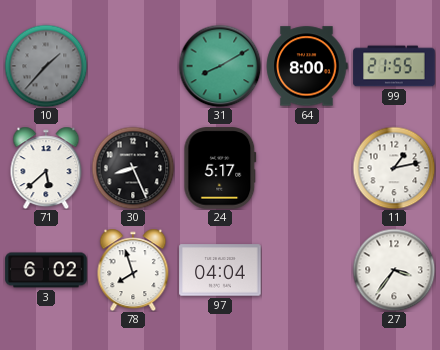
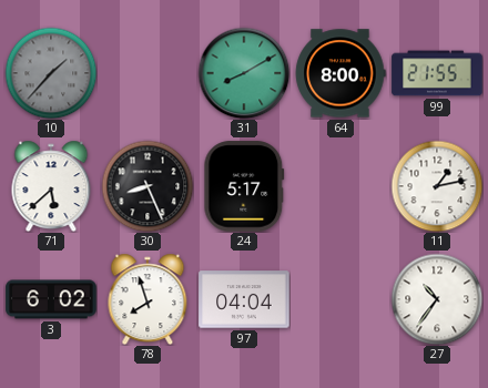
27: 3:36 -> 10:36 (437, 299)
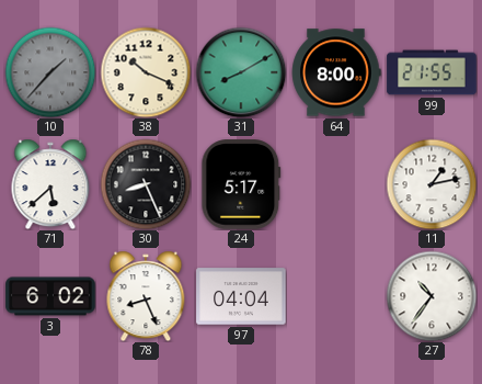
38: none -> 10:19 (146, 72)
78: 7:57 -> 8:26 (146, 296)
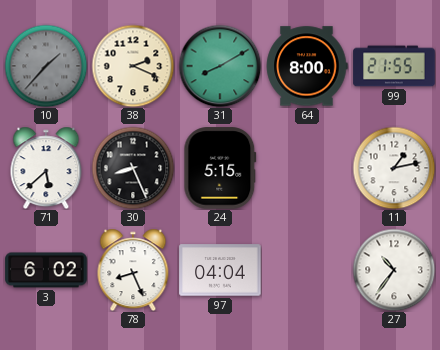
38: 10:19 -> 2:19 (133, 66)
24: 5:17 -> 5:15 (220, 168)
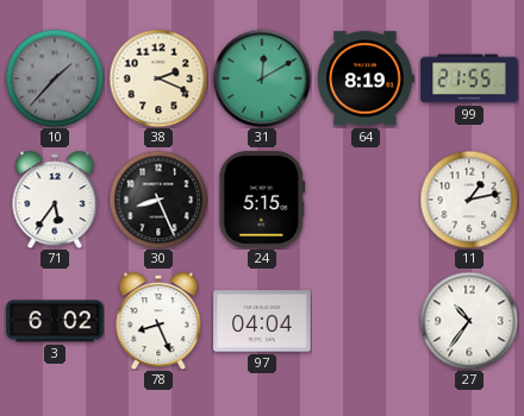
31: 8:10 -> 12:10 (262, 78)
64: 8:00 -> 8:19 (366, 78)
71: 5:38 -> 5:36 (55, 200)
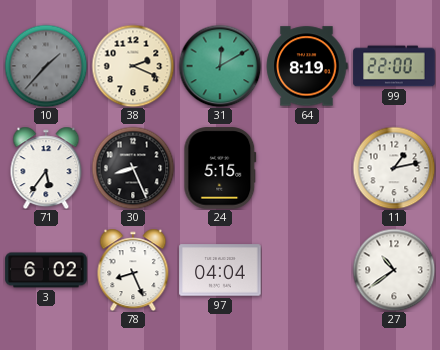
99: 21:55 -> 22:00 (394, 66)
27: 10:36 -> 10:39 (394, 270)
